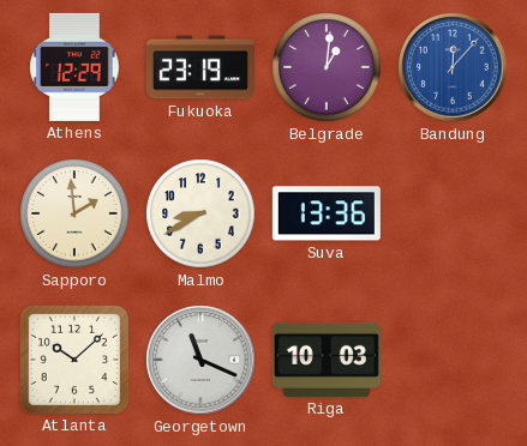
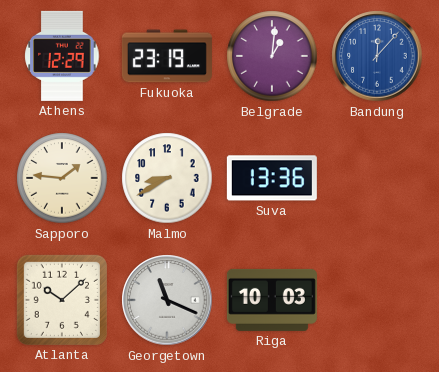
Sapporo: 1:59 -> 1:46 (62, 178)
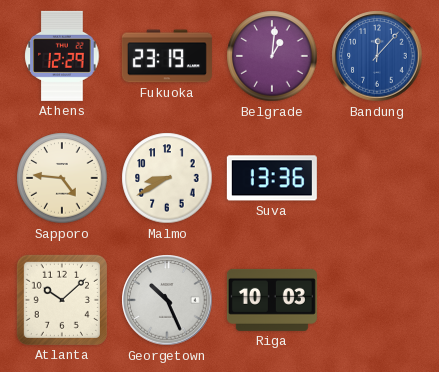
Sapporo: 1:46 -> 4:46 (62, 178)
Georgetown: 11:19 -> 10:26 (167, 300)
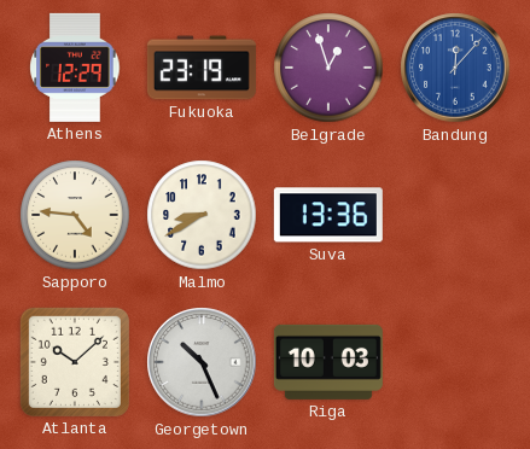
Belgrade: 1:01 -> 12:57 (328, 68)
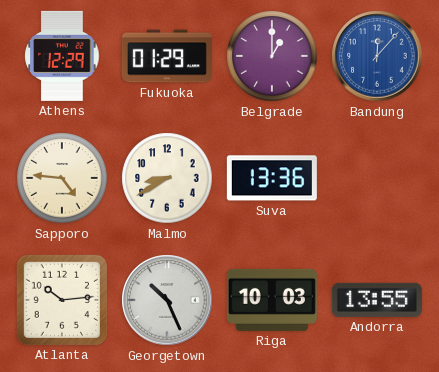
Fukuoka: 23:19 -> 01:29 (167, 56)
Belgrade: 12:57 -> 1:00 (272, 56)
Atlanta: 10:08 -> 10:14 (62, 300)
Andorra: none -> 13:55 (377, 300)
